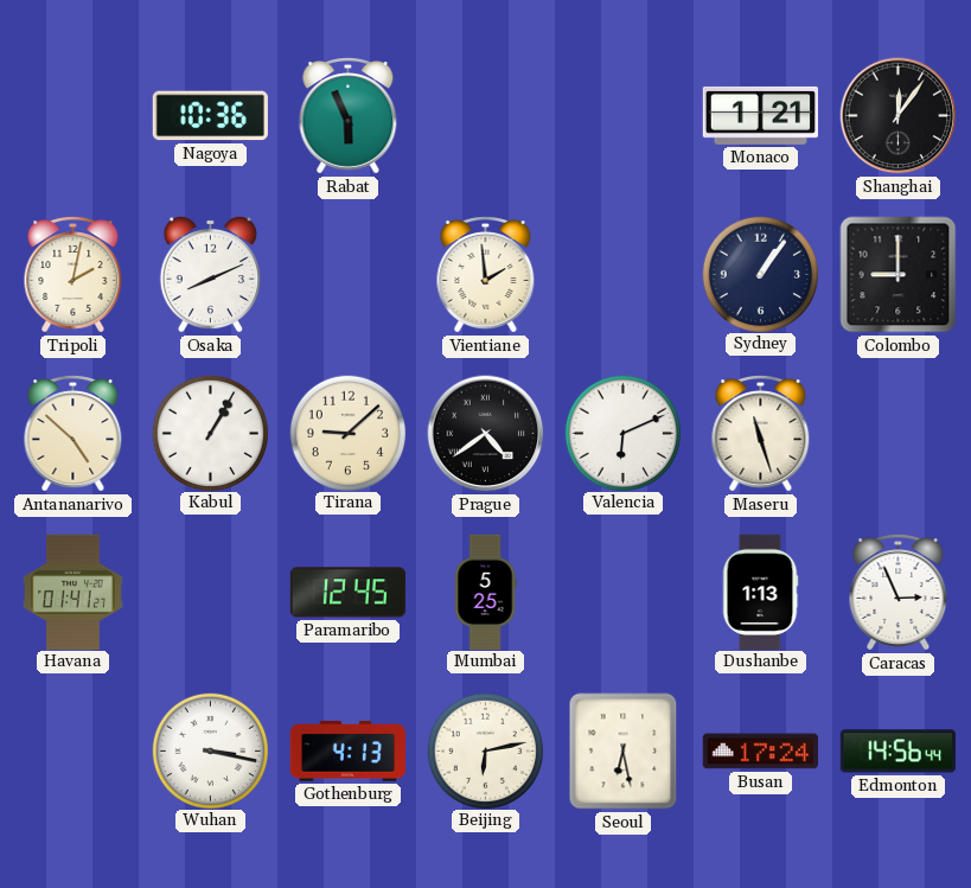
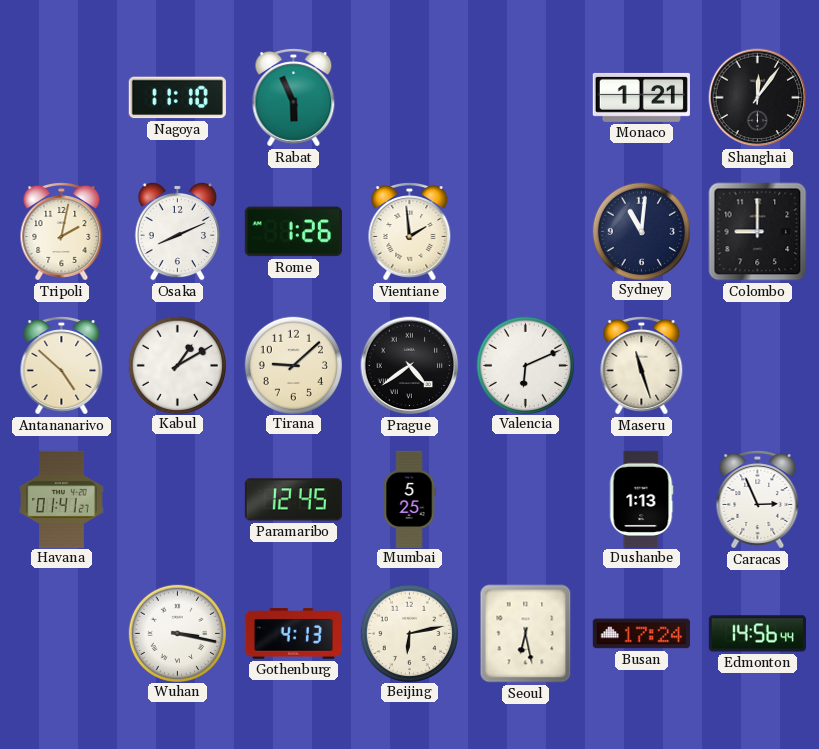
Nagoya: 10:36 -> 11:10 (177, 98)
Rome: none -> 1:26 (293, 232)
Sydney: 1:06 -> 11:01 (641, 231)
Kabul: 1:05 -> 1:10 (177, 365)
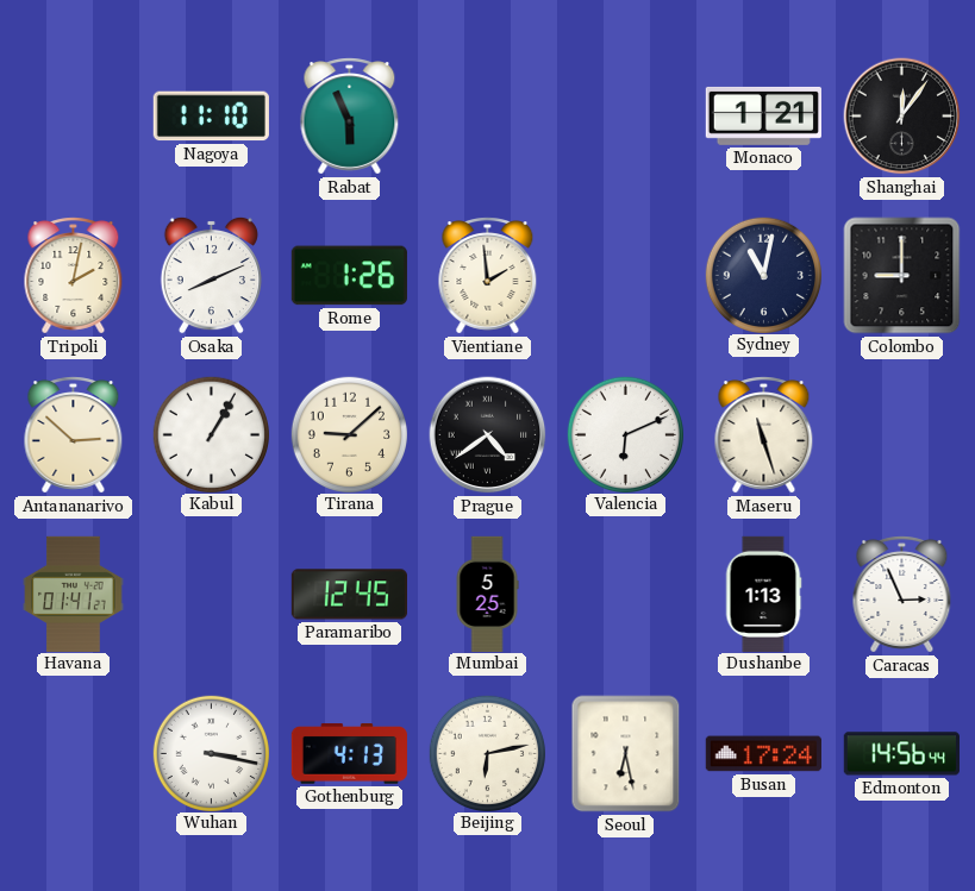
Sydney: 11:01 -> 11:02 (763, 275)
Antananarivo: 4:52 -> 2:52 (74, 435)
Kabul: 1:10 -> 1:05 (211, 434)
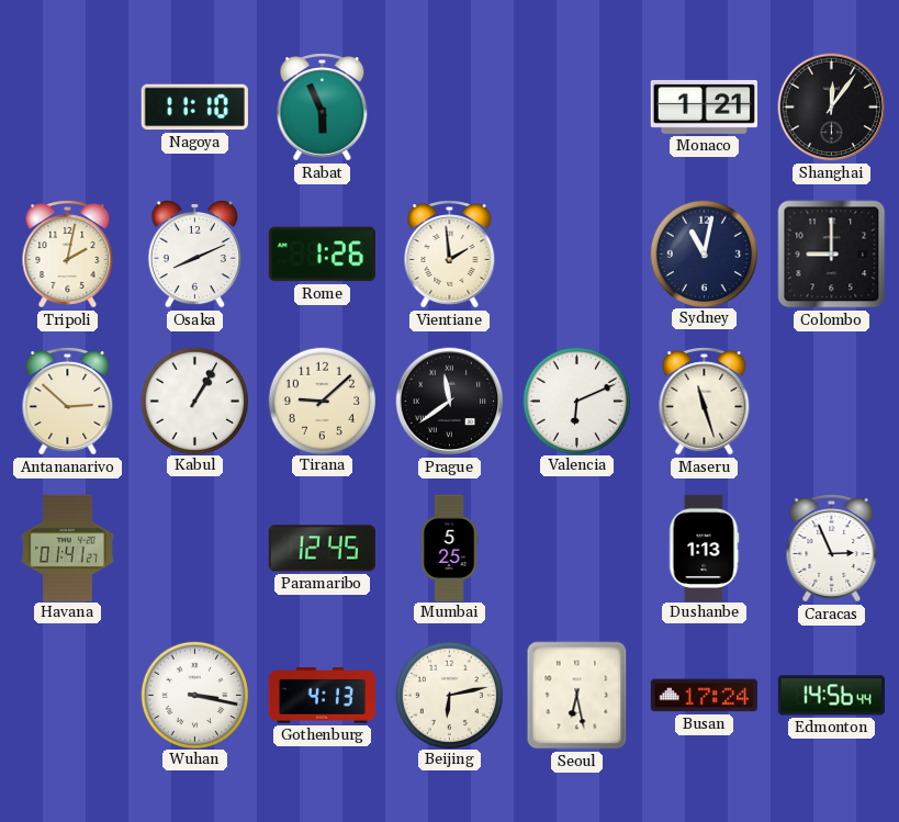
Prague: 4:39 -> 11:39 (450, 402)
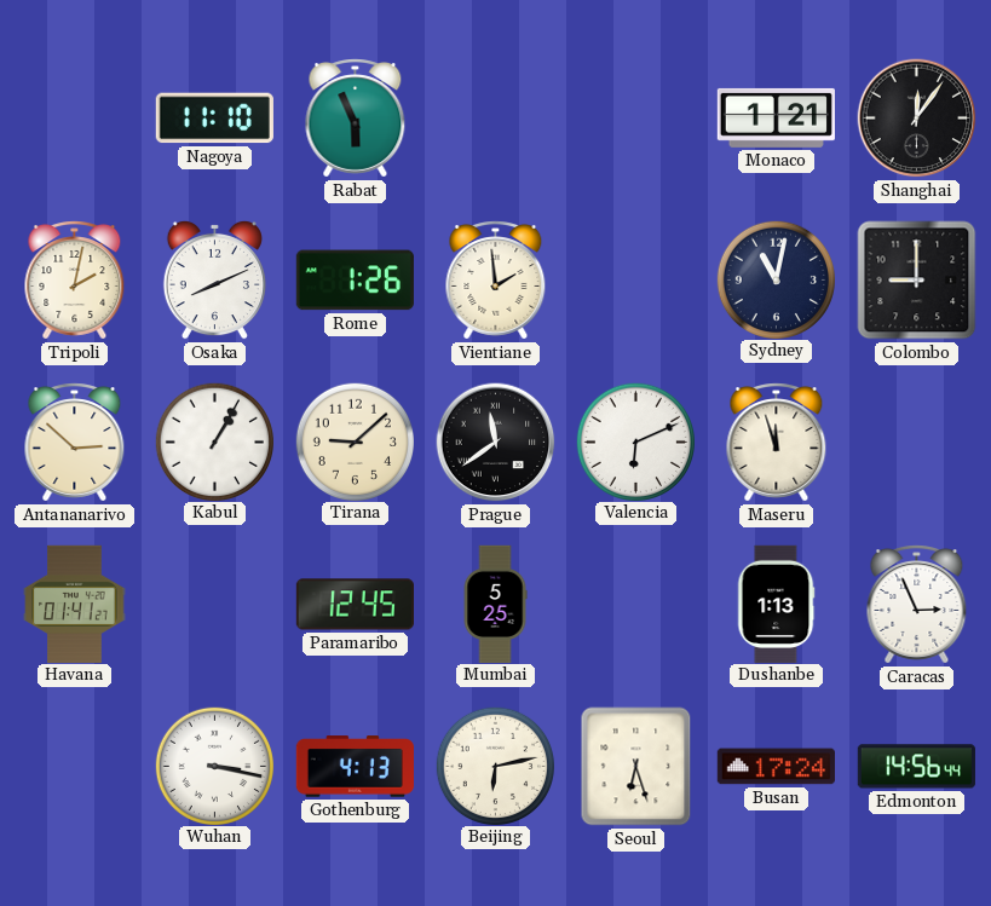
Maseru: 11:27 -> 11:57 (777, 443)
Seoul: 6:28 -> 6:27 (636, 767)
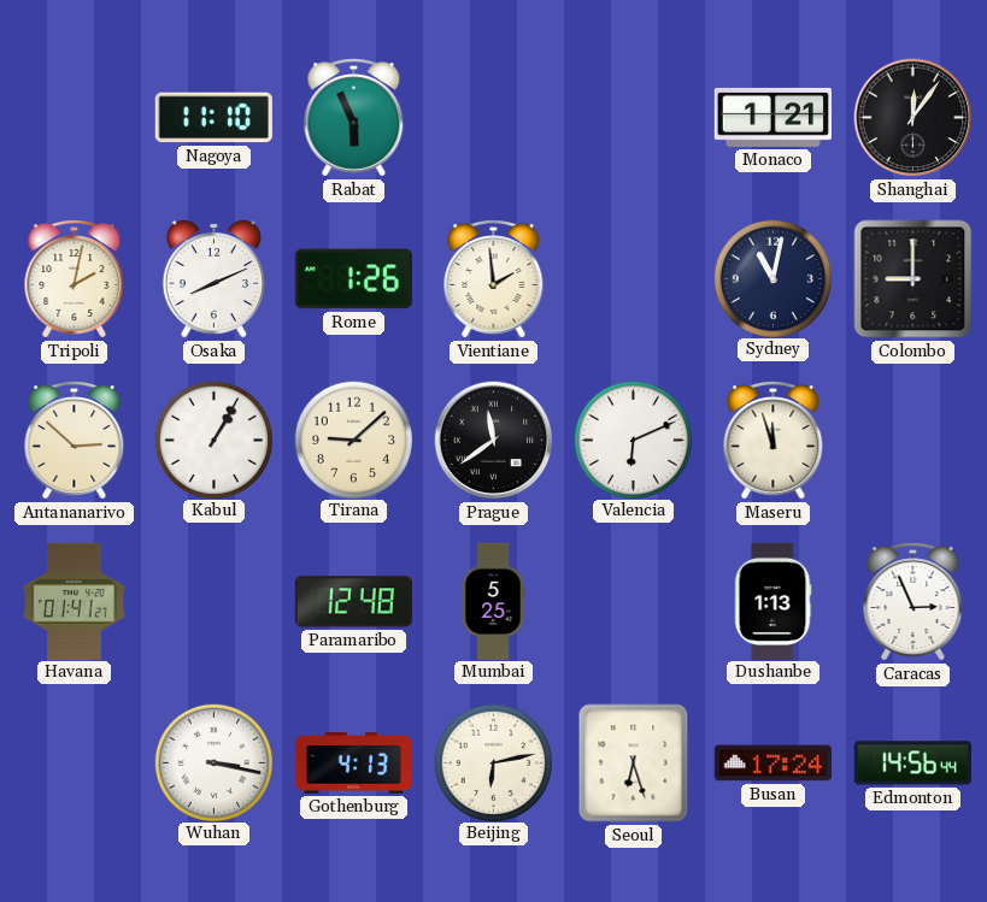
Paramaribo: 12:45 -> 12:48 (353, 602)
